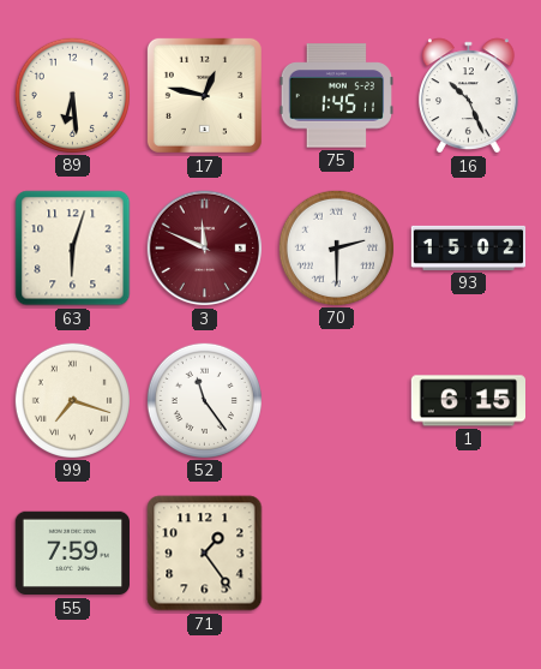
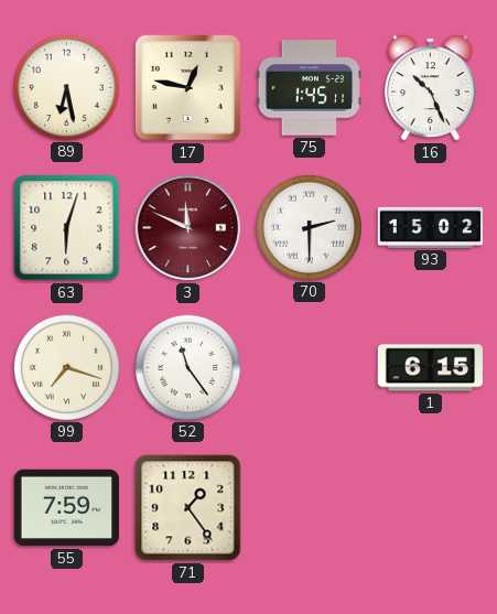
89: 6:29 -> 6:28 (66, 87)
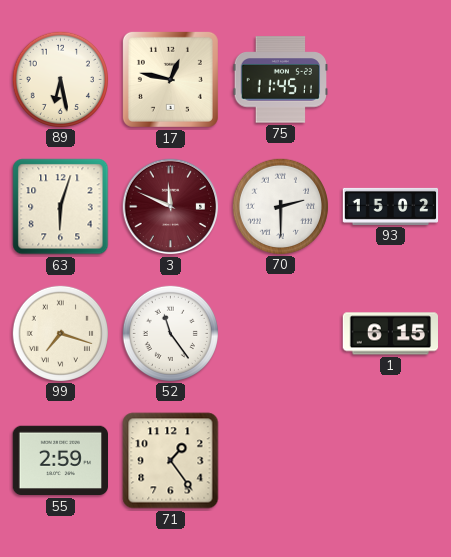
75: 1:45 -> 11:45 (280, 80)
16: 10:26 -> none (430, 88)
55: 7:59 -> 2:59 (60, 461)
